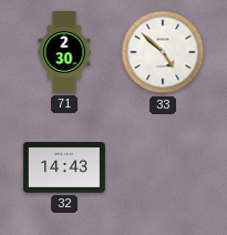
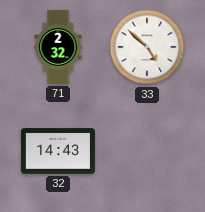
71: 2:30 -> 2:32 (58, 47)
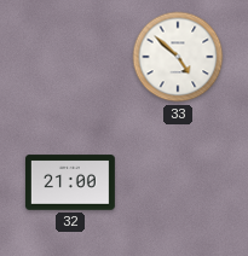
71: 2:32 -> none (58, 47)
32: 14:43 -> 21:00 (70, 182)
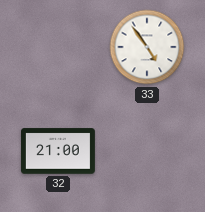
33: 4:52 -> 4:54 (147, 47)
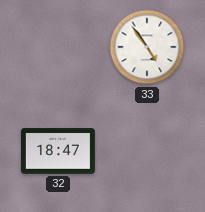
32: 21:00 -> 18:47 (58, 151)
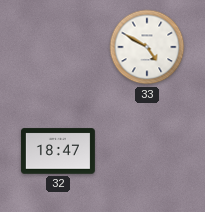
33: 4:54 -> 4:50 (147, 47)
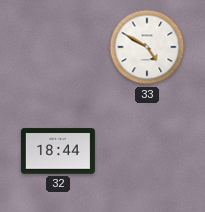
32: 18:47 -> 18:44 (58, 151)
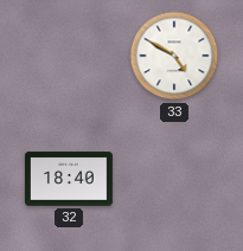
32: 18:44 -> 18:40 (69, 179)
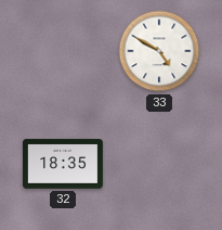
32: 18:40 -> 18:35 (63, 164)
